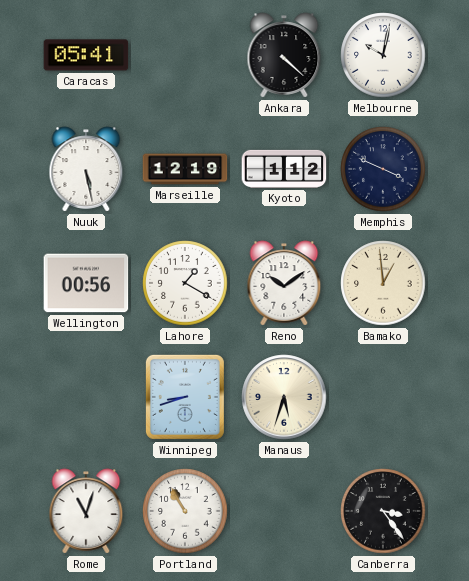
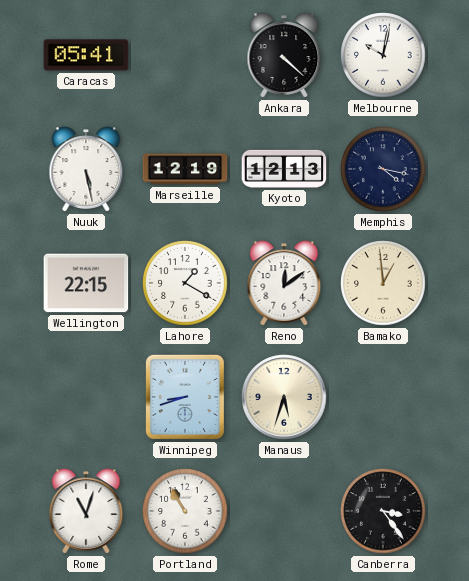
Kyoto: 1:12 -> 12:13 (284, 169)
Memphis: 3:49 -> 4:17 (383, 169)
Wellington: 00:56 -> 22:15 (86, 283)
Reno: 10:09 -> 12:09 (284, 283)
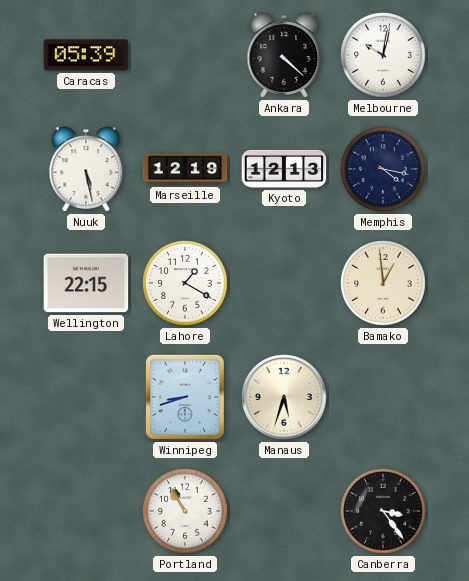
Caracas: 05:41 -> 05:39 (86, 55)
Reno: 12:09 -> none (284, 283)
Rome: 11:03 -> none (86, 511)
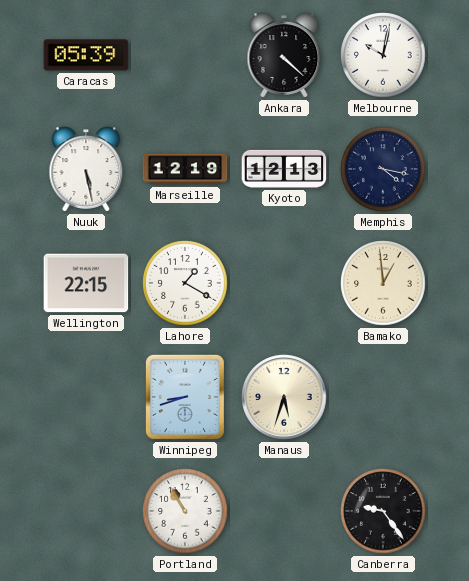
Canberra: 3:24 -> 9:24 (383, 511)
